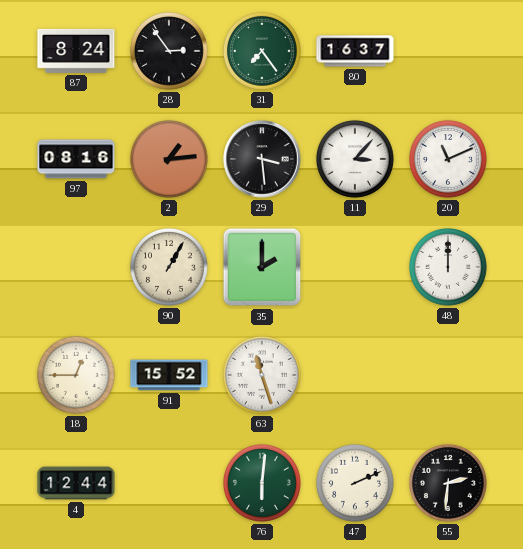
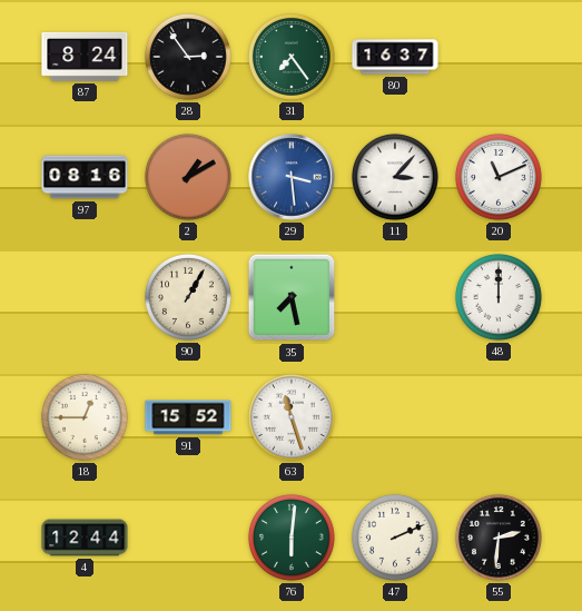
2: 1:14 -> 1:10 (188, 177)
29 dial: black -> blue (292, 177)
35: 2:00 -> 7:28 (292, 297)
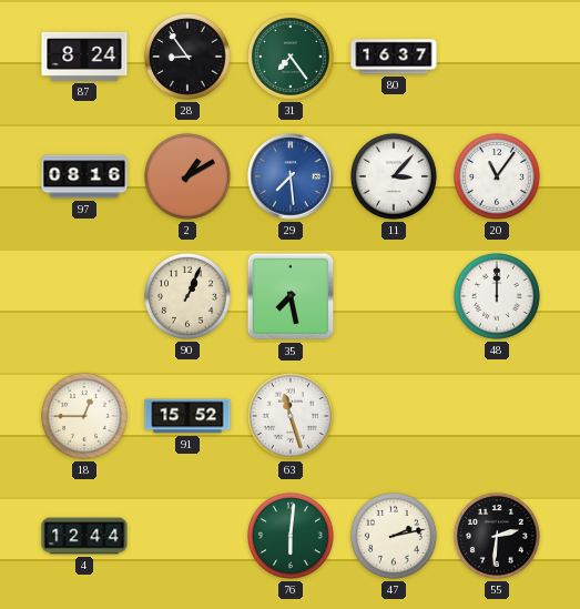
28: 2:54 -> 8:54 (187, 57)
29: 3:29 -> 7:29 (291, 176)
20: 11:11 -> 11:06 (497, 176)
90: 1:05 -> 1:04 (187, 296)
47: 2:11 -> 2:13 (394, 536)
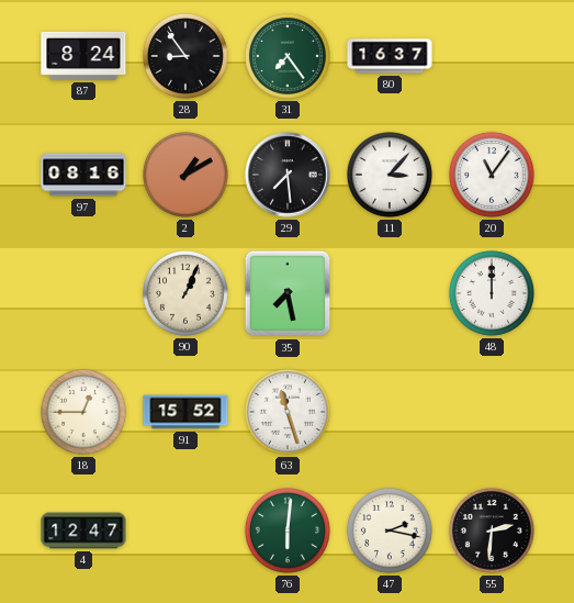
29 dial: blue -> black (288, 175)
4: 12:44 -> 12:47 (83, 531)
47: 2:13 -> 2:17 (390, 531)
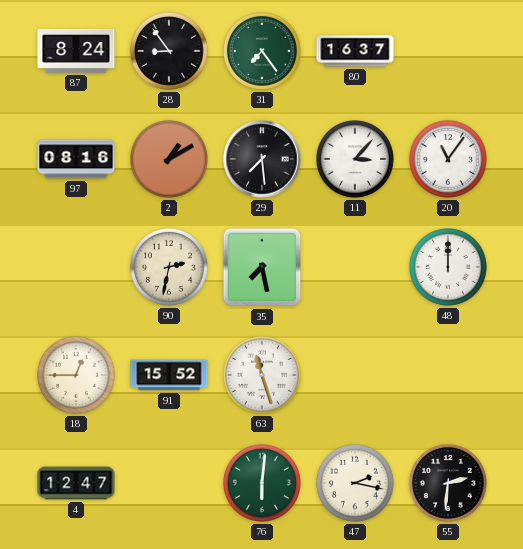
90: 1:04 -> 2:32 (169, 267)
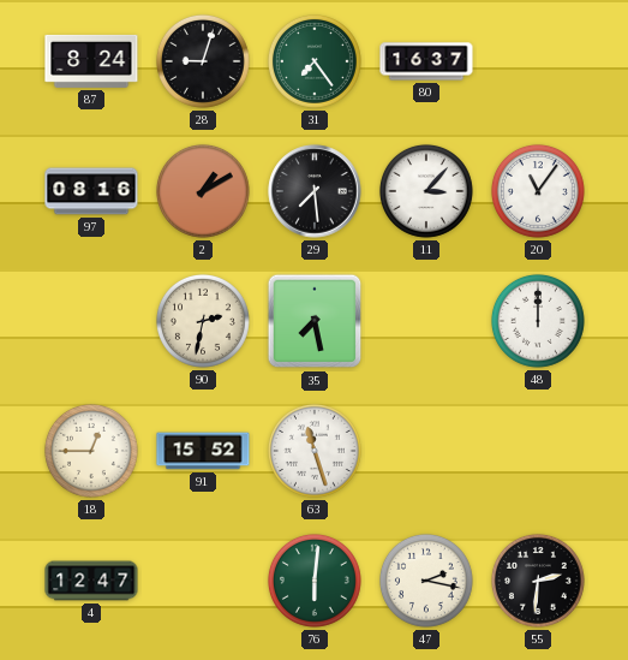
28: 8:54 -> 9:03 (203, 61)
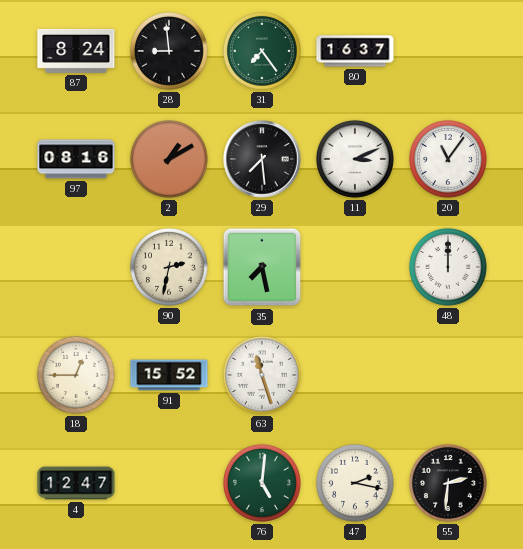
28: 9:03 -> 8:59 (169, 51)
11: 3:07 -> 3:11 (355, 159)
76: 6:01 -> 5:01 (262, 483)
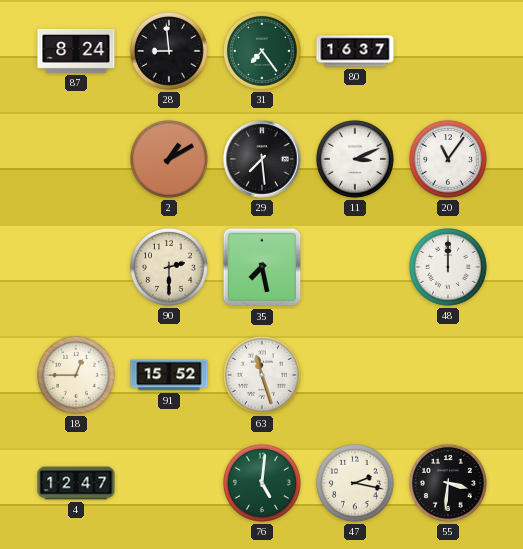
97: 08:16 -> none (76, 159)
90: 2:32 -> 2:30 (169, 267)
55: 2:31 -> 3:31 (448, 483)
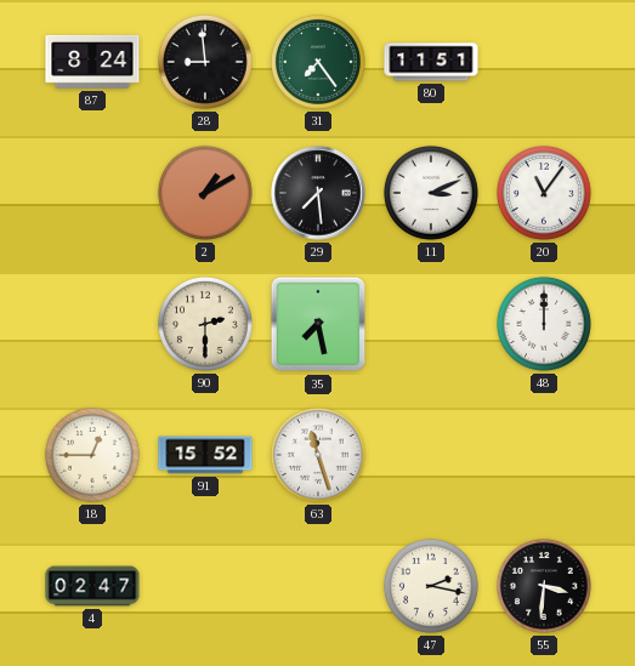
80: 16:37 -> 11:51 (431, 62)
4: 12:47 -> 02:47 (92, 586)
76: 5:01 -> none (262, 483)
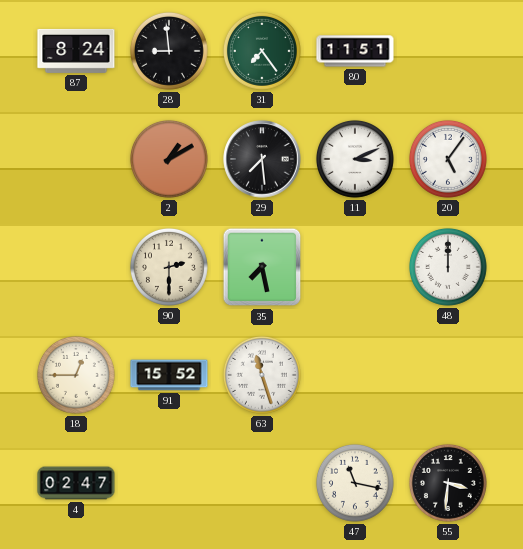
20: 11:06 -> 5:06 (448, 159)
47: 2:17 -> 11:17 (355, 483)
